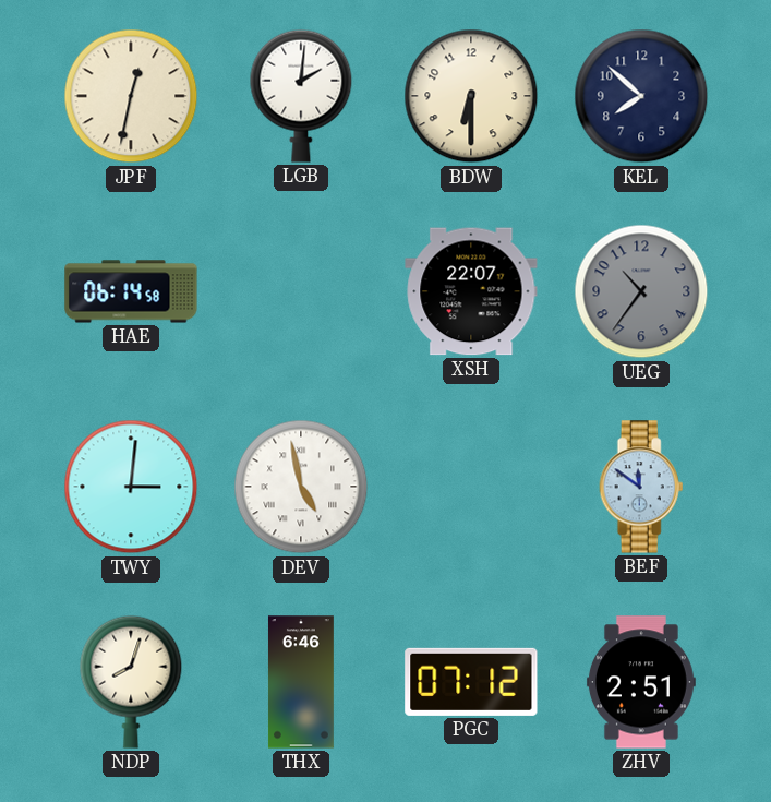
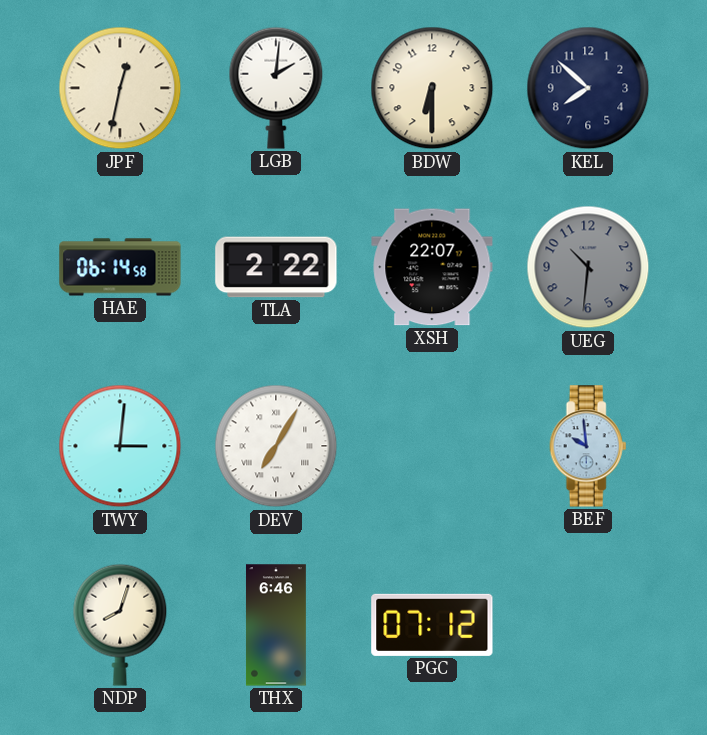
TLA: none -> 2:22 (276, 267)
UEG: 10:36 -> 10:31 (588, 267)
DEV: 4:58 -> 7:05 (276, 446)
BEF: 11:51 -> 9:59 (588, 446)
ZHV: 2:51 -> none (641, 682)
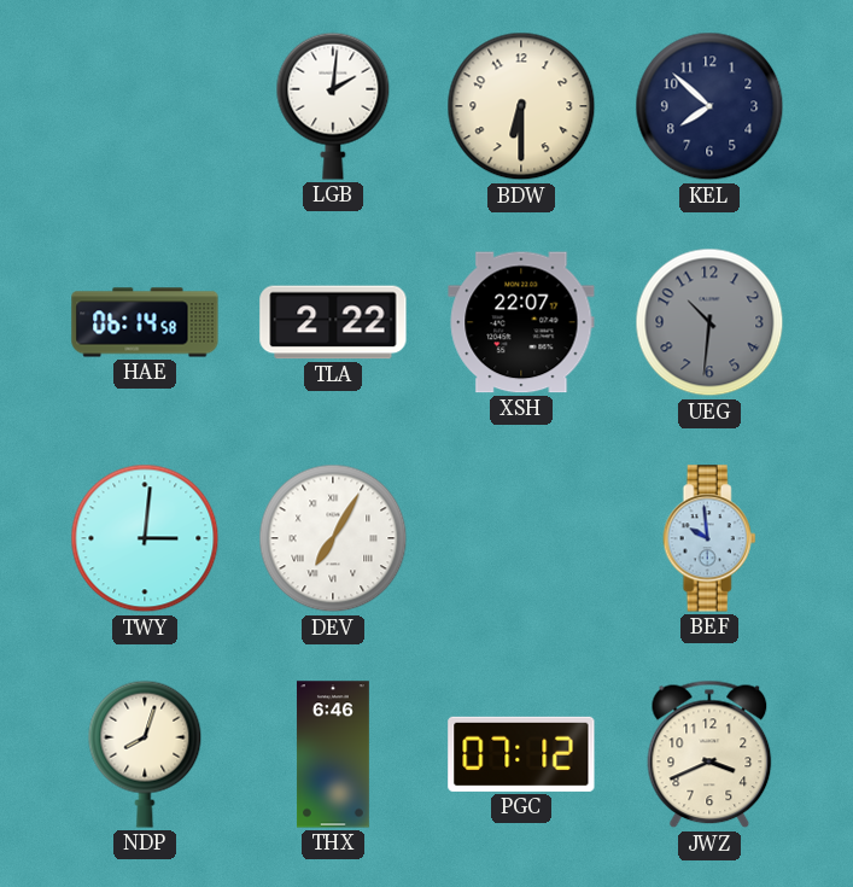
JPF: 12:32 -> none (120, 88)
JWZ: none -> 3:41 (709, 754)
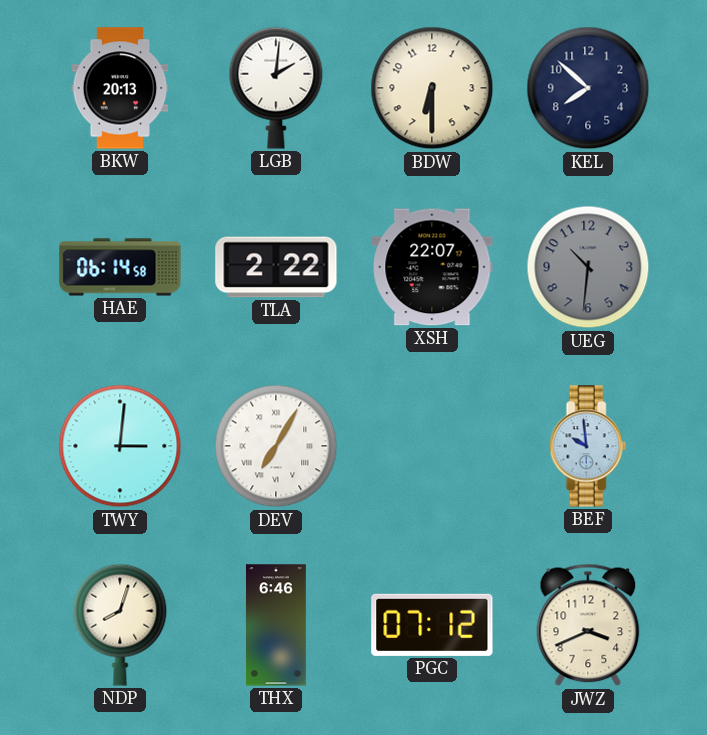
BKW: none -> 20:13 (120, 88)
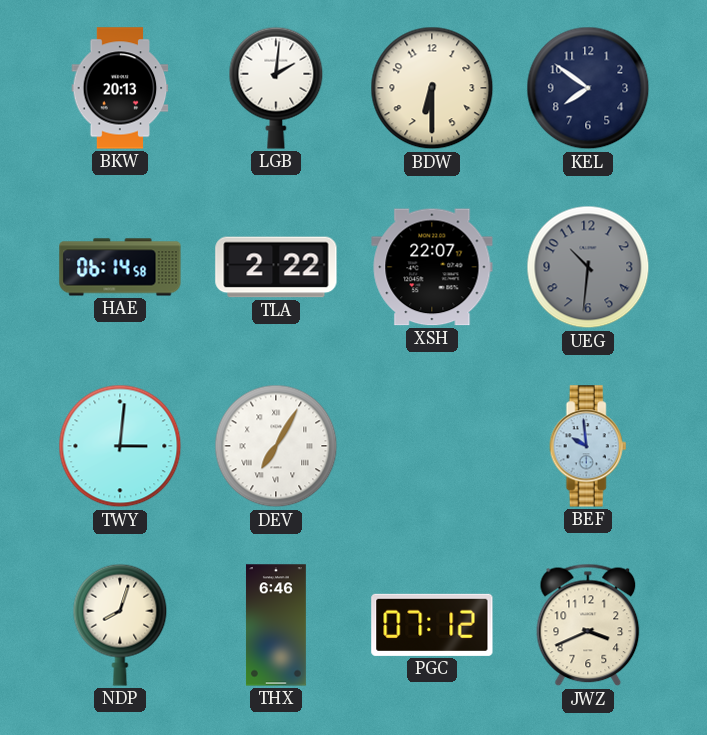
KEL: 7:52 -> 7:51 (588, 88)
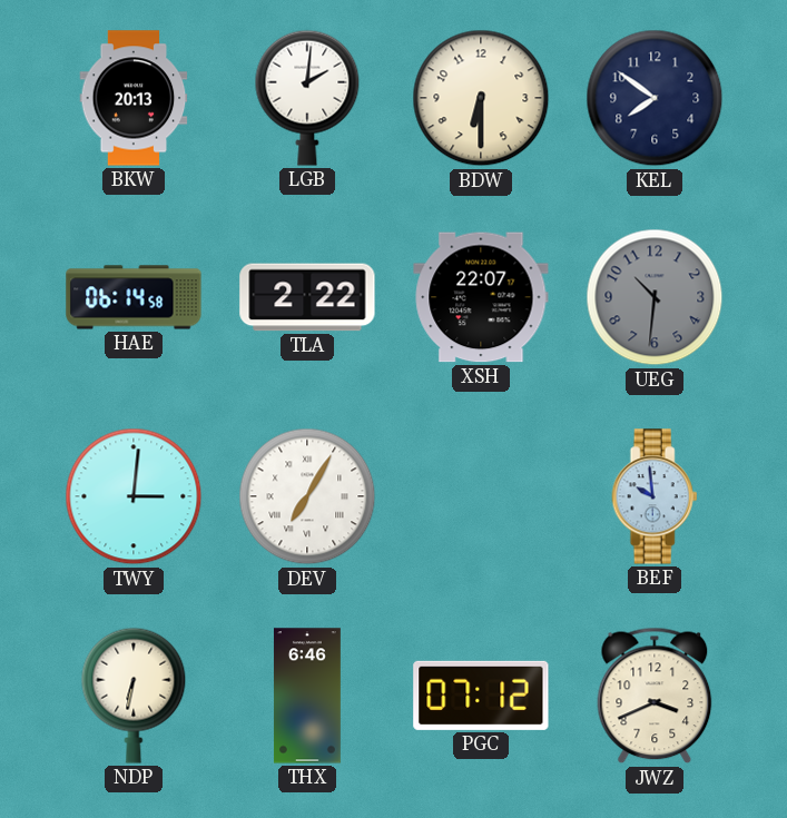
NDP: 8:03 -> 6:32 (134, 696)
